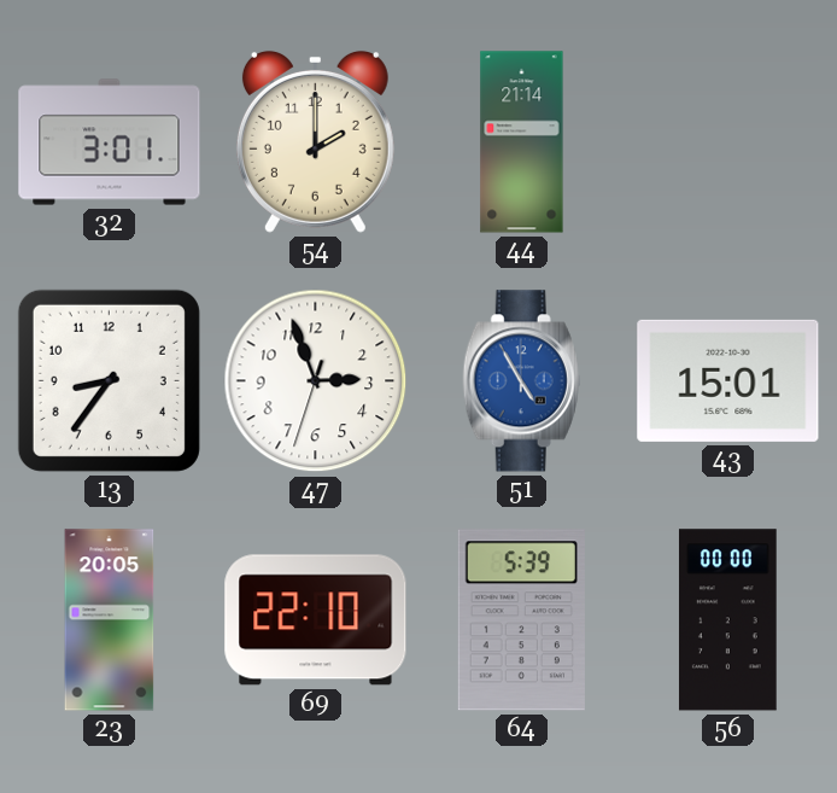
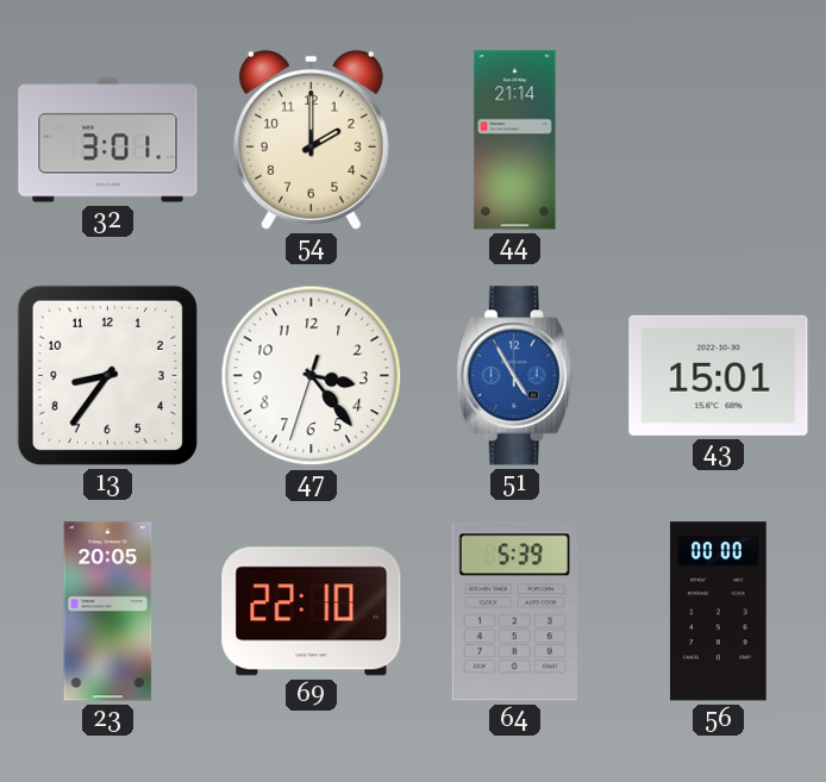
47: 2:56 -> 3:23 (312, 376)
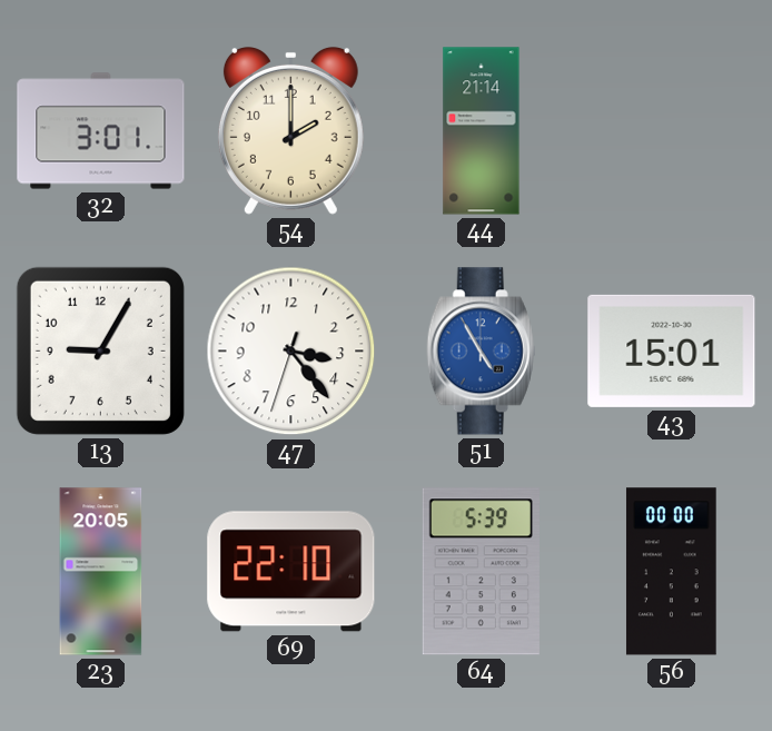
13: 8:36 -> 9:05 (100, 350)
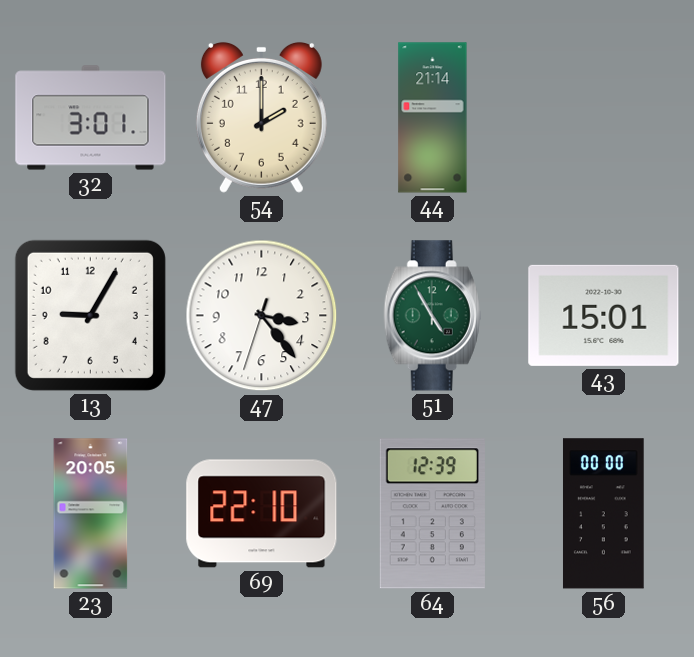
51 dial: blue -> green (432, 316)
64: 5:39 -> 12:39 (432, 514)
